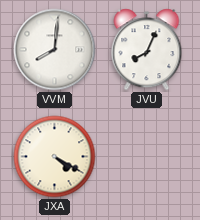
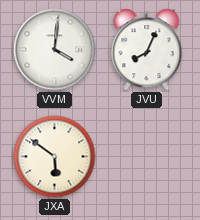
VVM: 8:01 -> 4:01 (55, 50)
JXA: 4:20 -> 5:51 (55, 157)
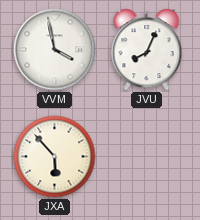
VVM: 4:01 -> 3:58 (55, 50)
JXA: 5:51 -> 5:53 (55, 157)
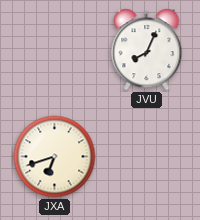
VVM: 3:58 -> none (55, 50)
JXA: 5:53 -> 6:42 (55, 157)
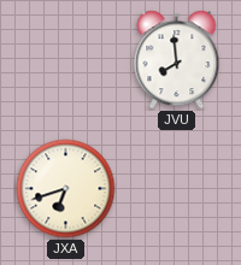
JVU: 8:04 -> 7:59 (177, 60)
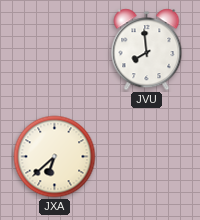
JXA: 6:42 -> 6:38 (55, 157)
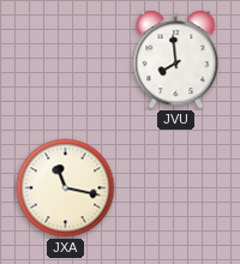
JXA: 6:38 -> 11:17 (66, 188)
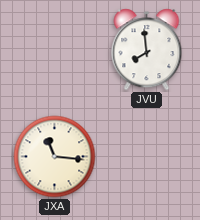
JXA: 11:17 -> 11:16 (55, 157)
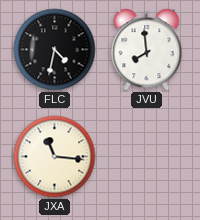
FLC: none -> 4:32 (55, 50)
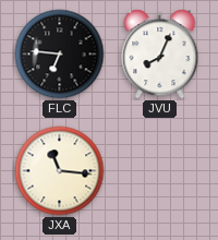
FLC: 4:32 -> 6:46 (60, 55)
JVU: 7:59 -> 8:04 (160, 55)
